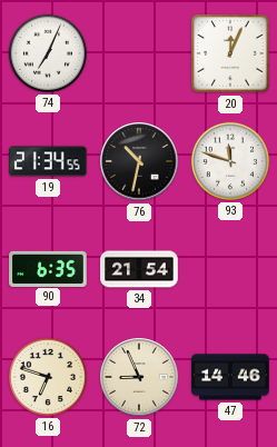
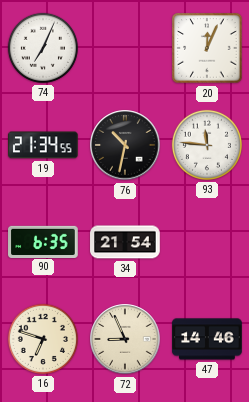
93: 11:48 -> 11:46 (207, 145)
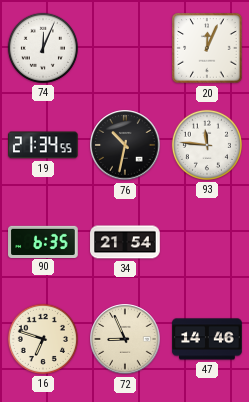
74: 7:04 -> 12:04 (43, 48)
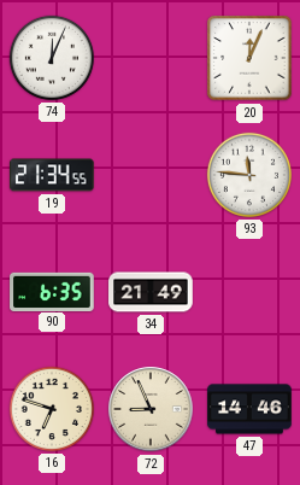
76: 10:32 -> none (125, 145)
34: 21:54 -> 21:49 (151, 292)
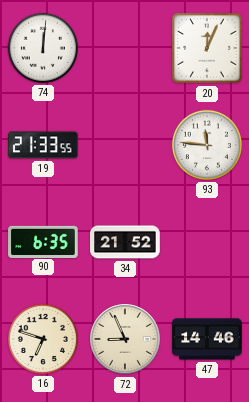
74: 12:04 -> 12:01 (43, 48)
19: 21:34 -> 21:33 (43, 145)
34: 21:49 -> 21:52 (125, 242)
